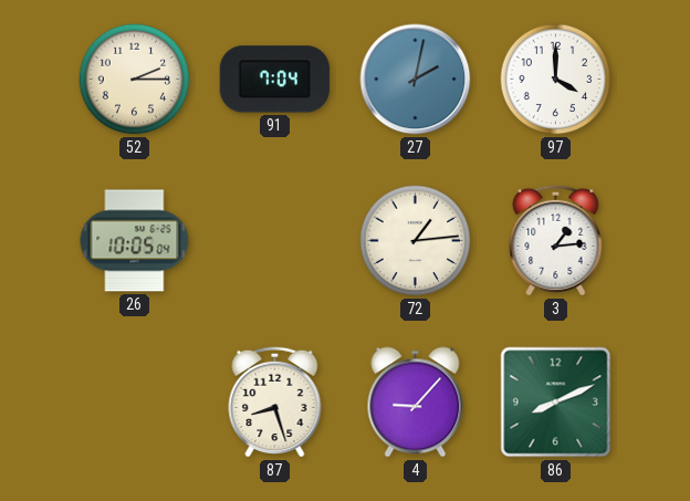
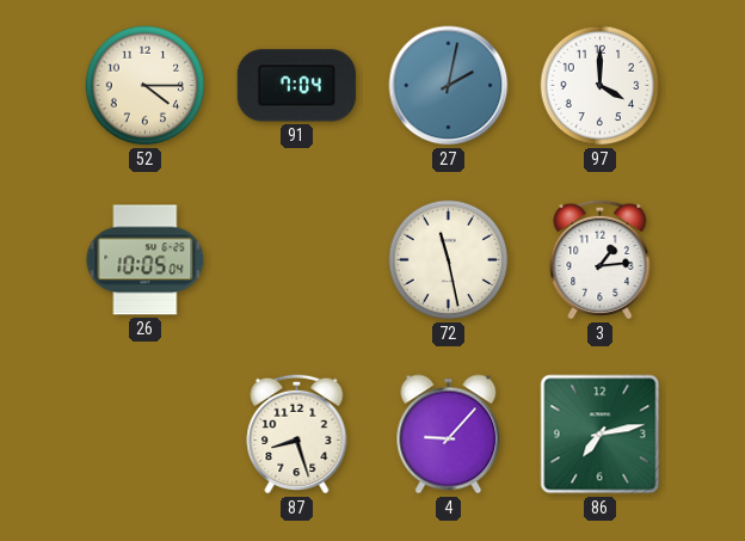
52: 2:15 -> 4:15 (146, 86)
72: 1:14 -> 11:28 (449, 260)
86: 8:11 -> 7:13 (601, 435)
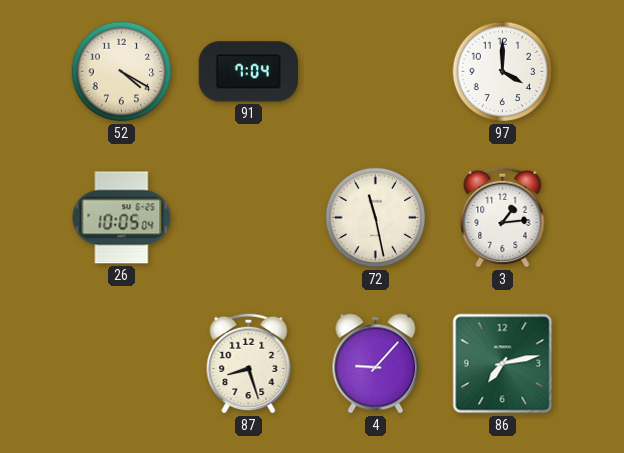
52: 4:15 -> 4:20 (122, 72)
27: 2:02 -> none (449, 86)
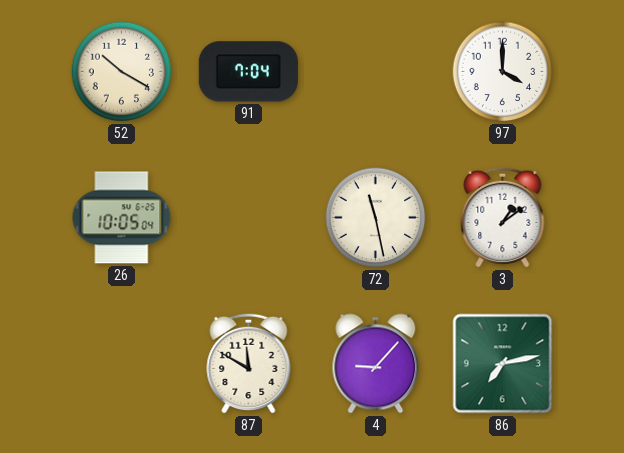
52: 4:20 -> 10:20 (122, 72)
3: 1:14 -> 1:09 (503, 217)
87: 8:27 -> 11:50 (249, 363)
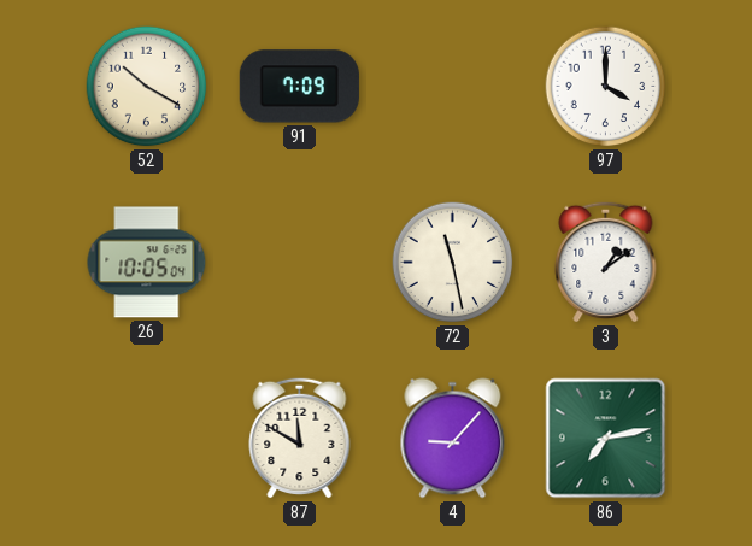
91: 7:04 -> 7:09 (299, 87)
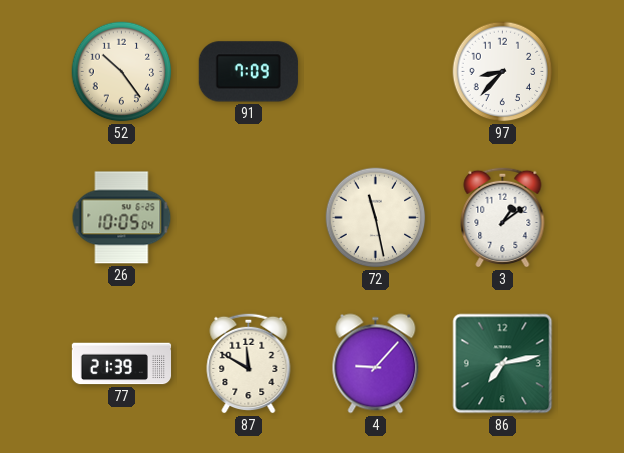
52: 10:20 -> 10:24 (122, 72)
97: 4:00 -> 8:37 (503, 72)
77: none -> 21:39 (122, 364)
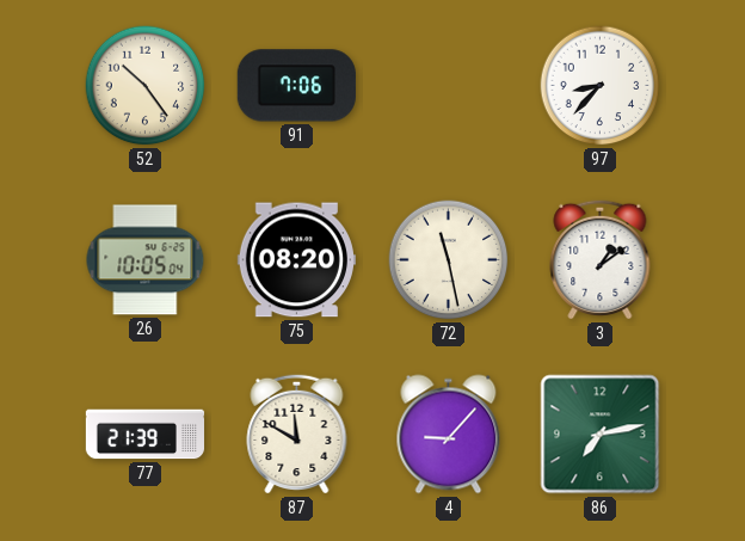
91: 7:09 -> 7:06 (296, 86)
75: none -> 08:20 (296, 260)
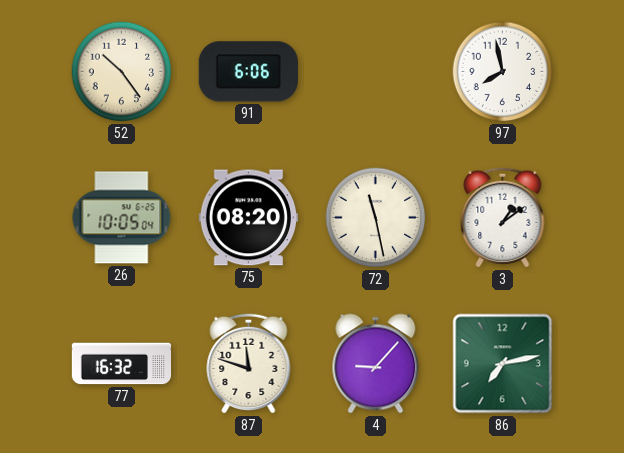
91: 7:06 -> 6:06 (248, 72)
97: 8:37 -> 7:58 (503, 72)
77: 21:39 -> 16:32 (122, 364)
87: 11:50 -> 11:48 (249, 363)
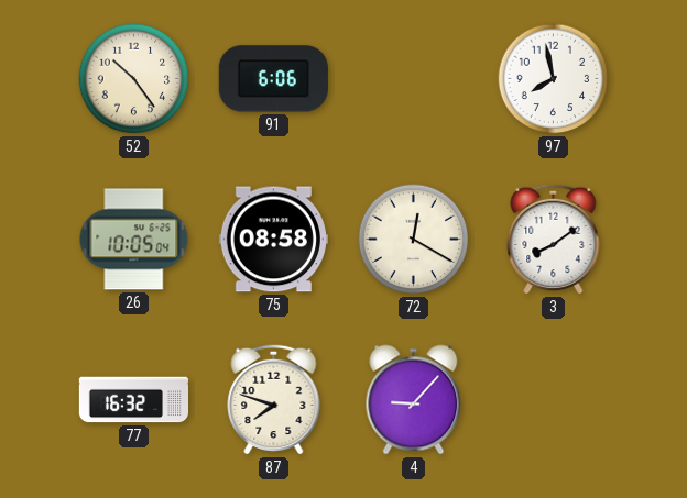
75: 08:20 -> 08:58 (273, 240)
72: 11:28 -> 12:20 (414, 240)
3: 1:09 -> 8:09 (554, 239)
87: 11:48 -> 7:48 (274, 399)
86: 7:13 -> none (503, 364)
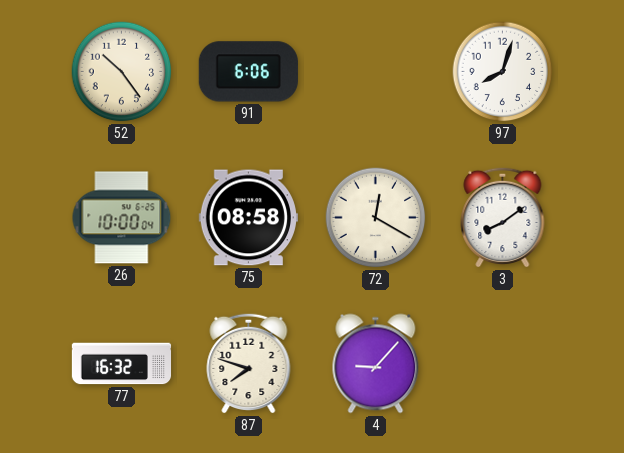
97: 7:58 -> 8:03 (503, 72)
26: 10:05 -> 10:00 (122, 218)
